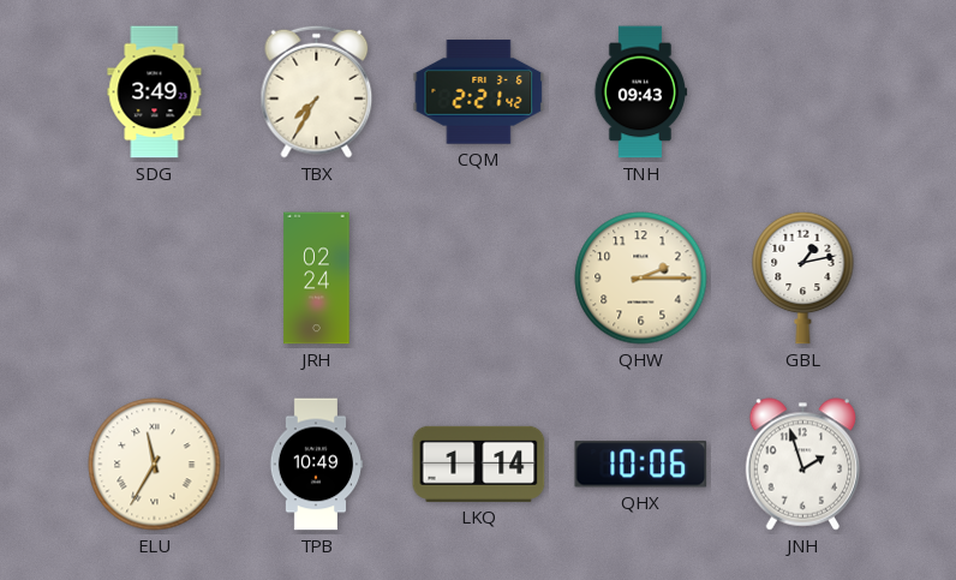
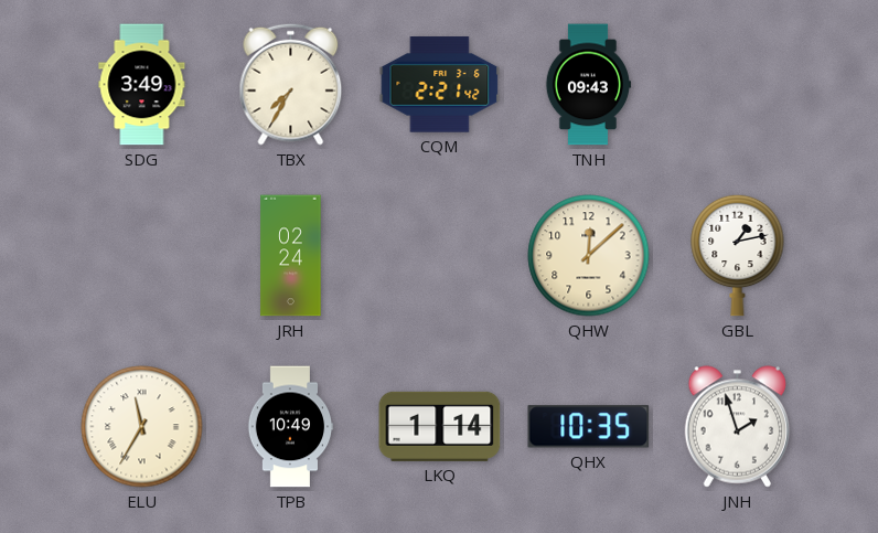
QHW: 2:15 -> 12:08 (589, 256)
QHX: 10:06 -> 10:35 (589, 427)
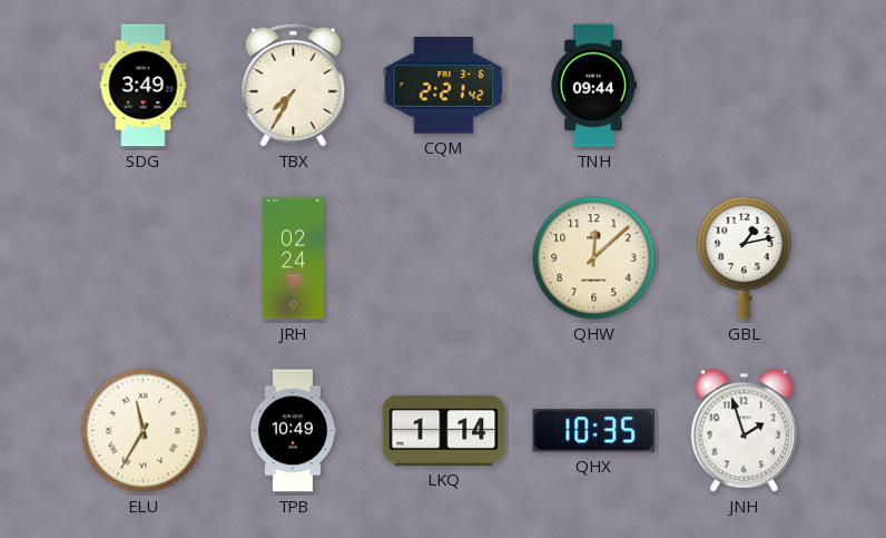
TNH: 09:43 -> 09:44 (593, 86)
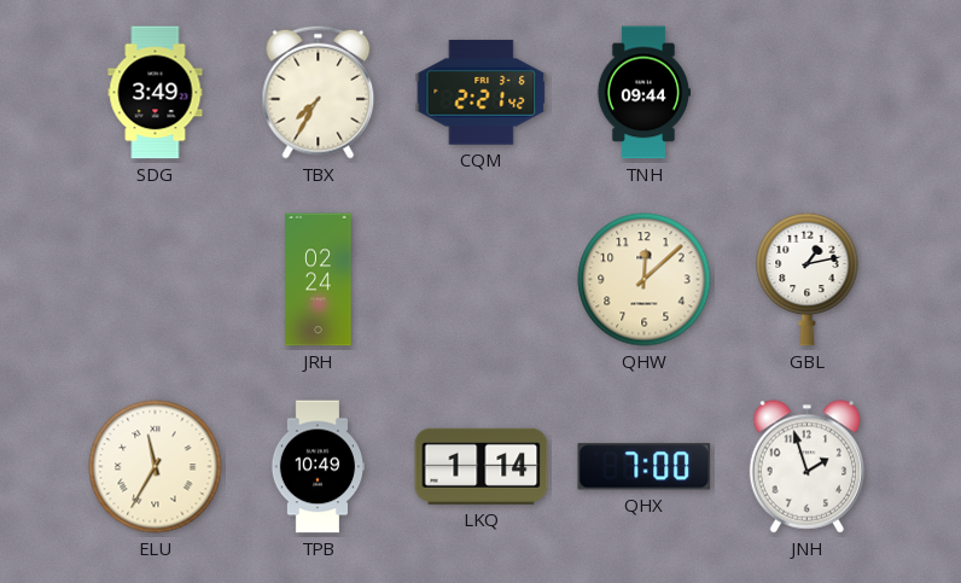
QHX: 10:35 -> 7:00 (645, 467)
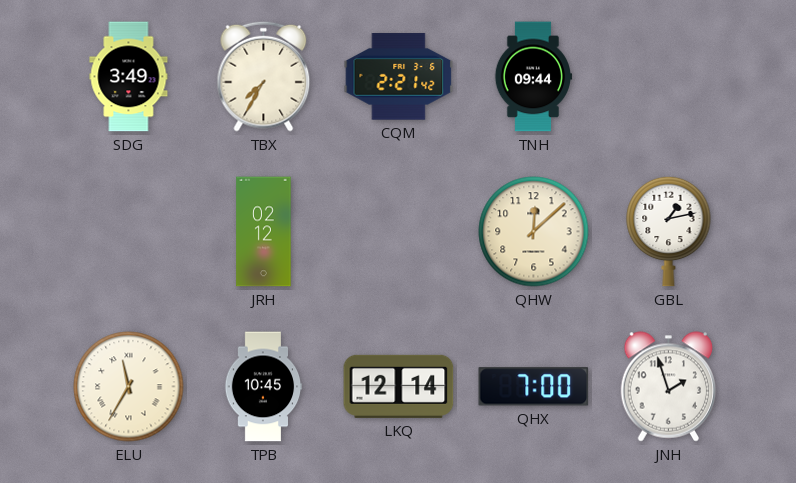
JRH: 02:24 -> 02:12 (264, 232)
TPB: 10:49 -> 10:45 (263, 387)
LKQ: 1:14 -> 12:14 (399, 386)
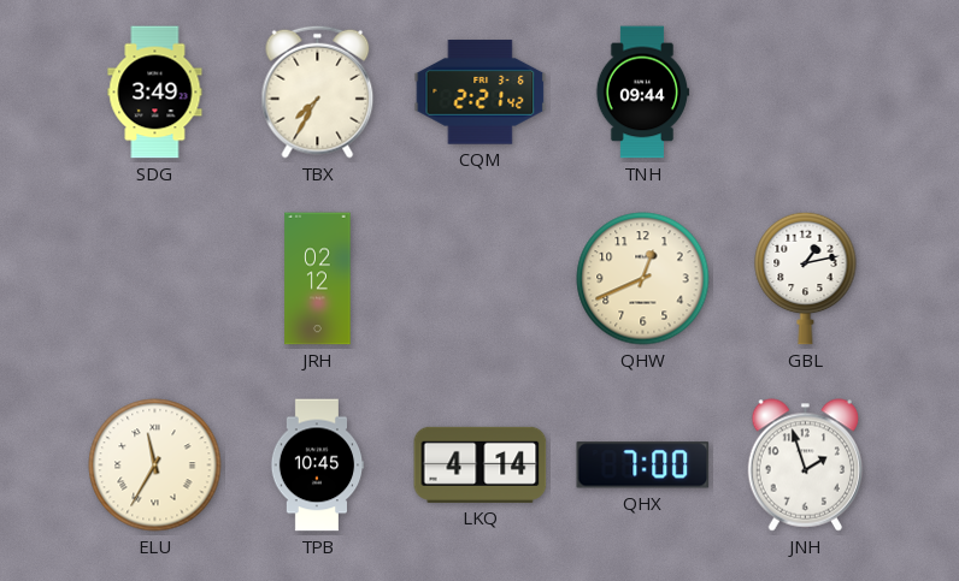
QHW: 12:08 -> 12:41 (643, 279)
LKQ: 12:14 -> 4:14 (481, 464)
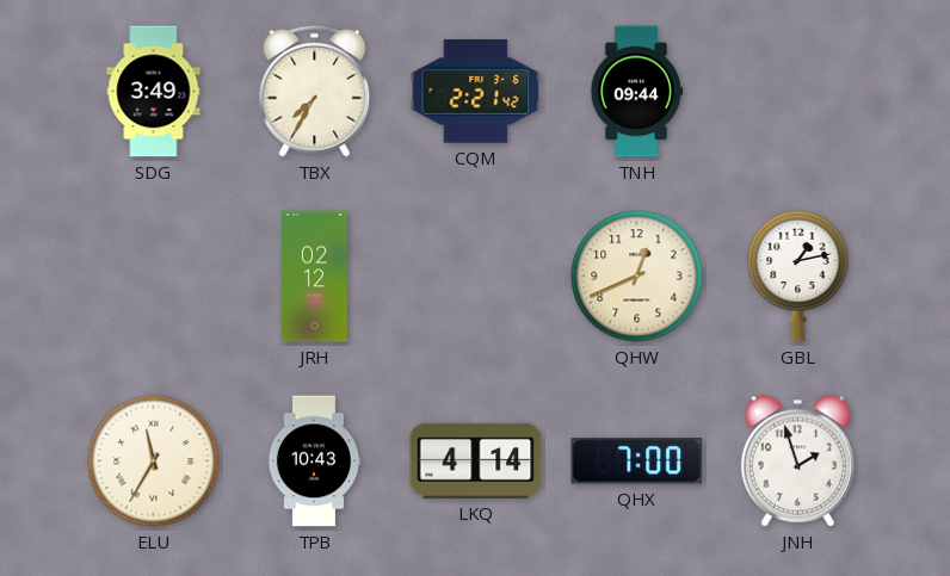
TPB: 10:45 -> 10:43 (314, 462)
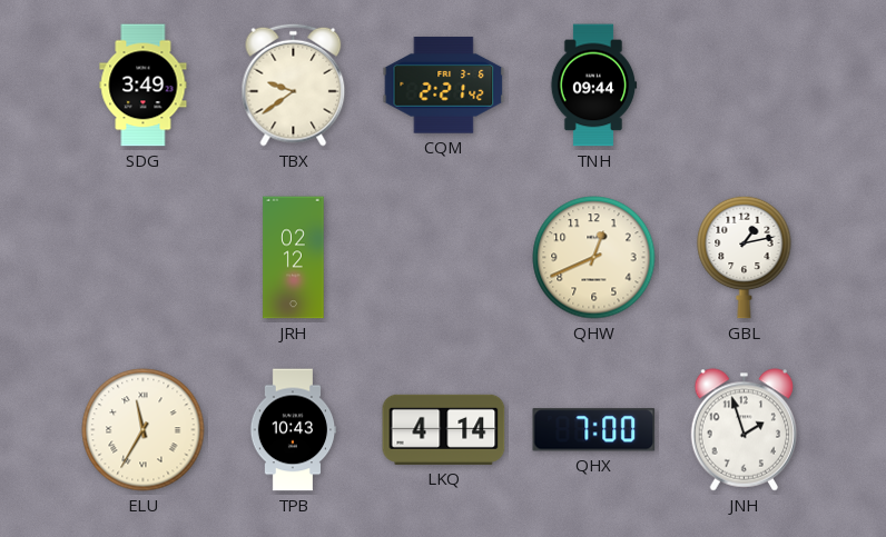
TBX: 7:35 -> 9:39 (294, 84)
